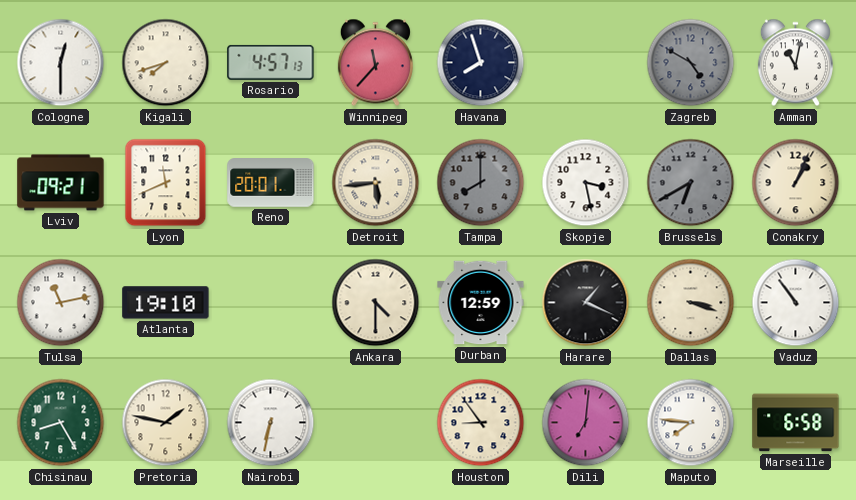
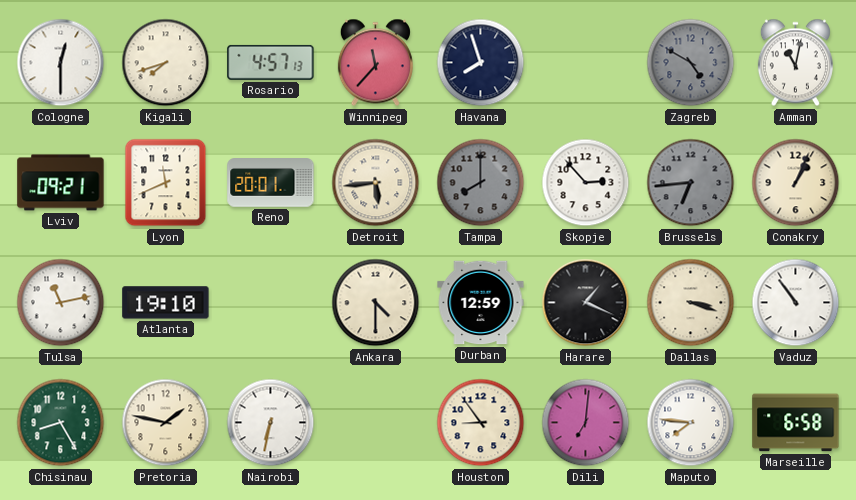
Skopje: 3:28 -> 2:53 (586, 183)
Brussels: 6:40 -> 6:44 (691, 183)
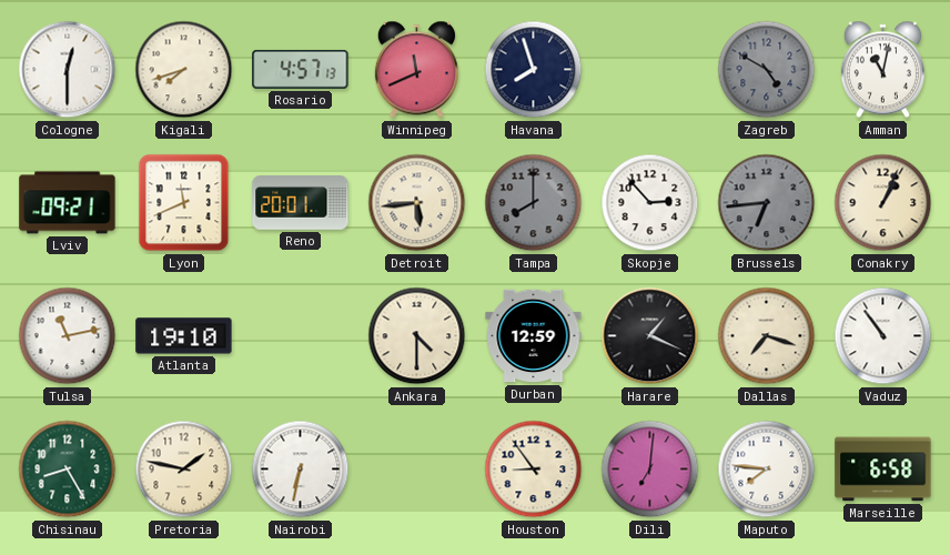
Winnipeg: 11:37 -> 11:41 (416, 70)
Dallas: 3:18 -> 7:18 (767, 336)
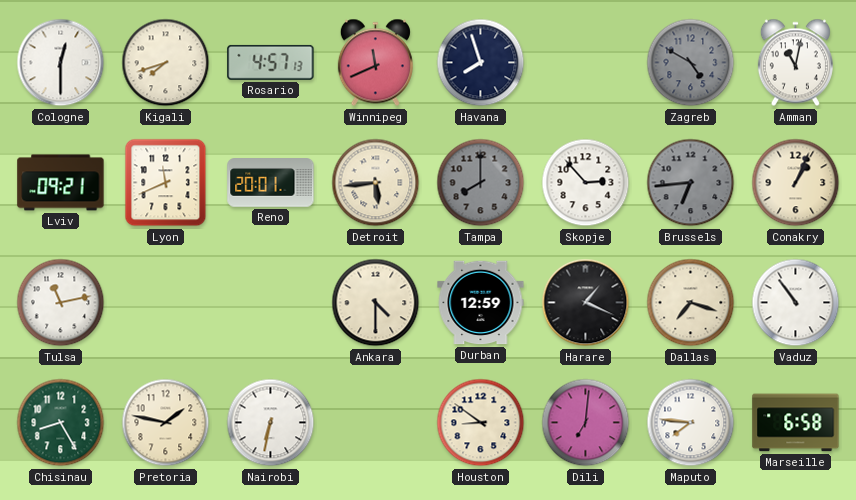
Atlanta: 19:10 -> none (184, 336)
Houston: 8:54 -> 8:51 (481, 423)
